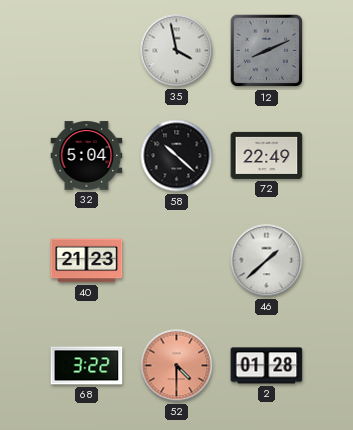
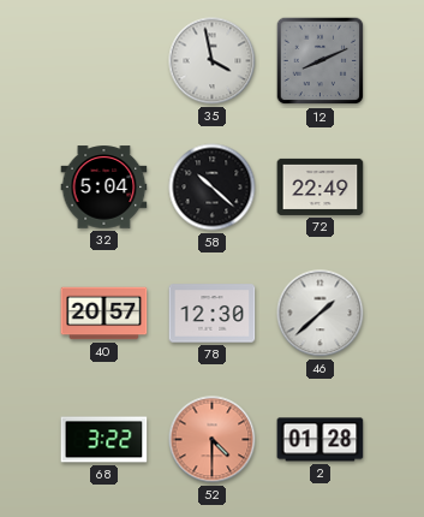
40: 21:23 -> 20:57 (104, 314)
78: none -> 12:30 (213, 314)
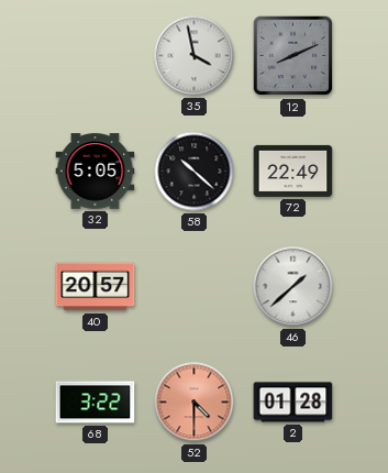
32: 5:04 -> 5:05 (96, 172)
78: 12:30 -> none (213, 314)
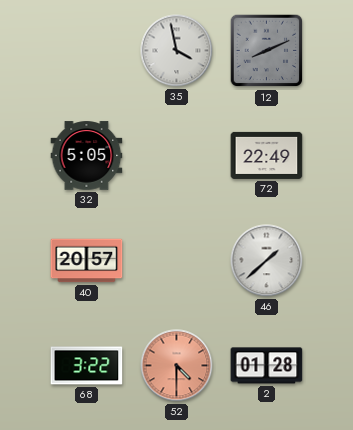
58: 10:22 -> none (195, 172)
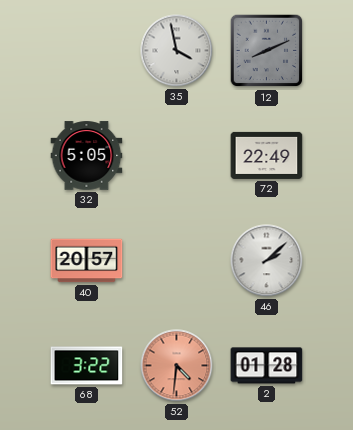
46: 1:38 -> 2:08 (267, 261)
52: 4:30 -> 4:31 (177, 366)
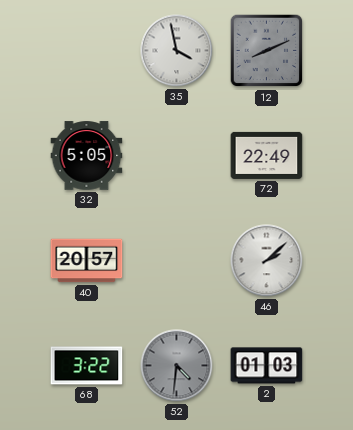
52 dial: salmon -> grey (177, 366)
2: 01:28 -> 01:03 (267, 366)
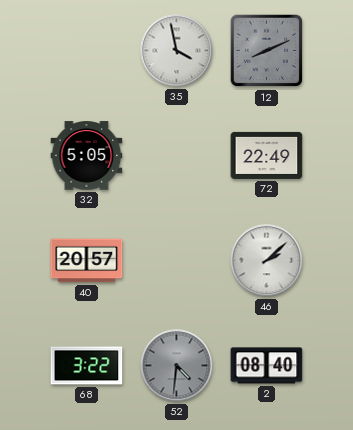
2: 01:03 -> 08:40 (267, 366)
